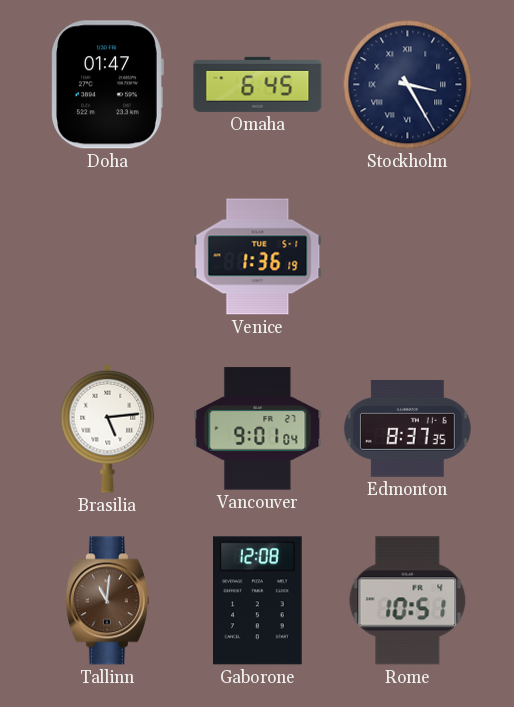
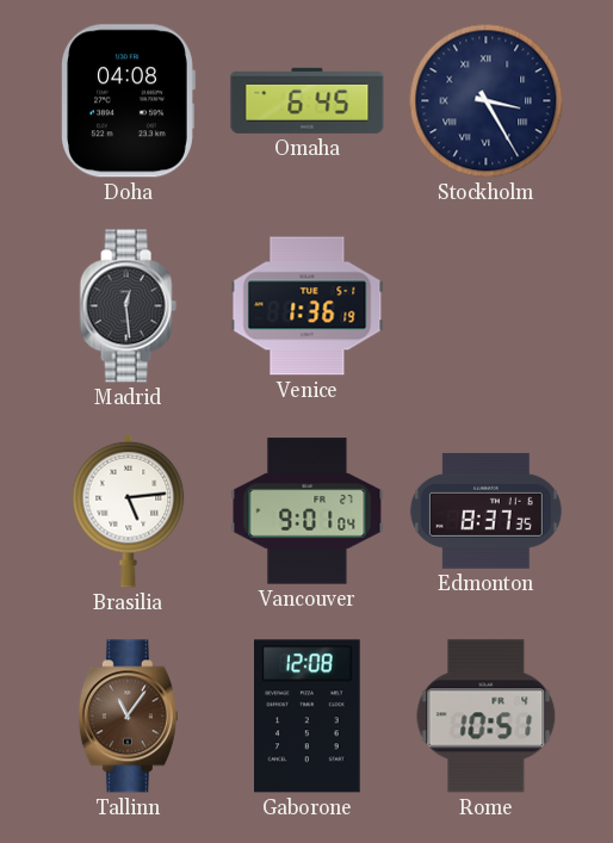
Doha: 01:47 -> 04:08 (128, 101)
Madrid: none -> 12:29 (128, 306)
Tallinn: 11:01 -> 11:06 (128, 717)
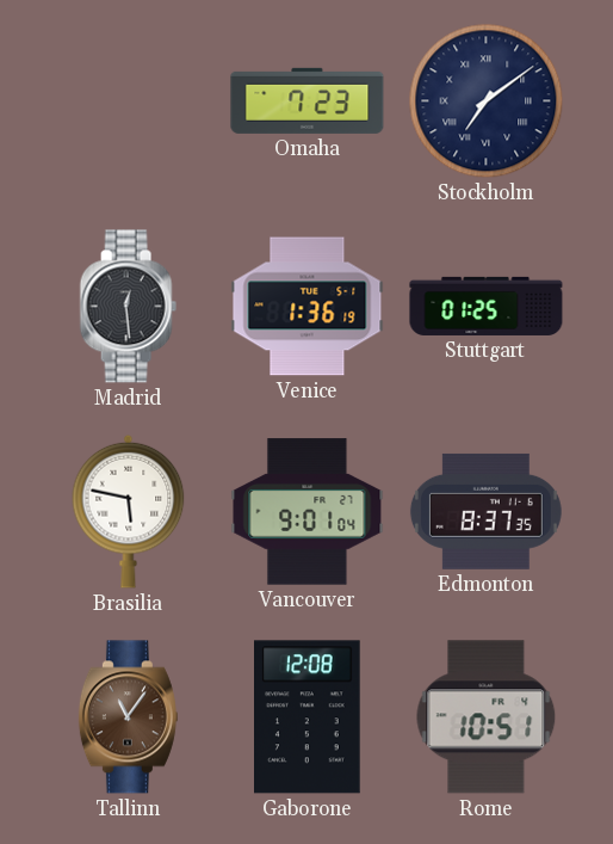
Doha: 04:08 -> none (128, 101)
Omaha: 6:45 -> 7:23 (308, 100)
Stockholm: 3:25 -> 7:09 (487, 101)
Stuttgart: none -> 01:25 (487, 306)
Brasilia: 5:14 -> 5:47 (129, 511)
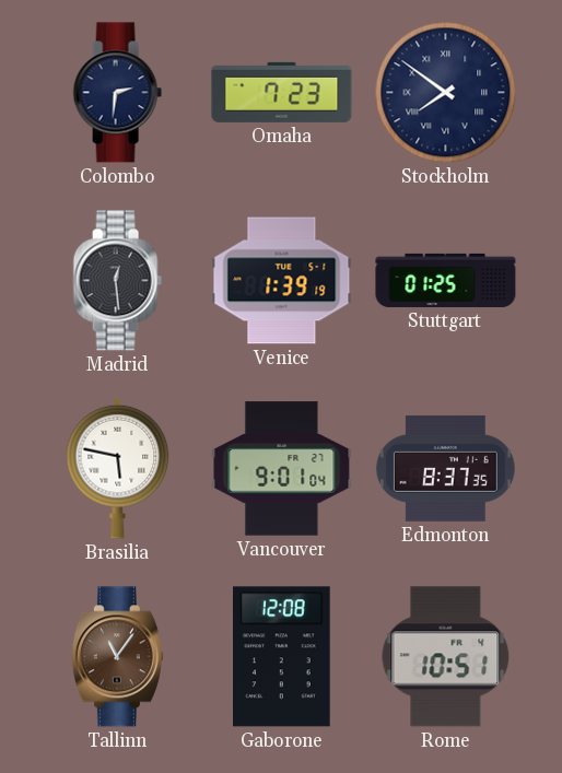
Colombo: none -> 2:31 (117, 93)
Stockholm: 7:09 -> 7:51 (446, 93)
Venice: 1:36 -> 1:39 (282, 281)
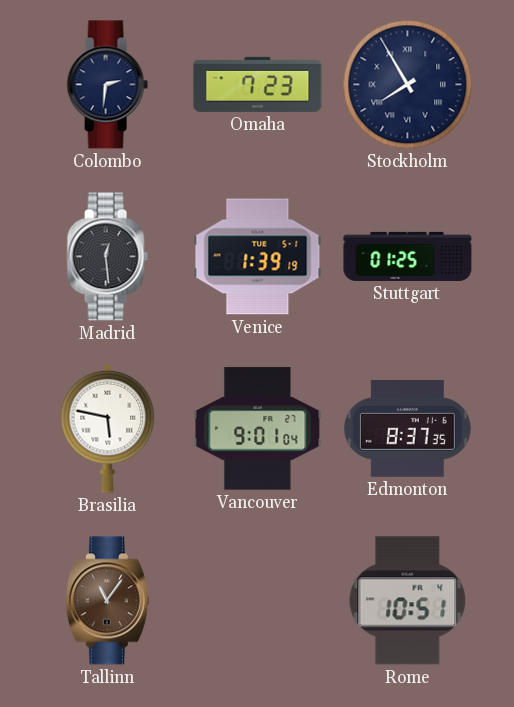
Stockholm: 7:51 -> 7:55 (408, 85)
Gaborone: 12:08 -> none (282, 657)
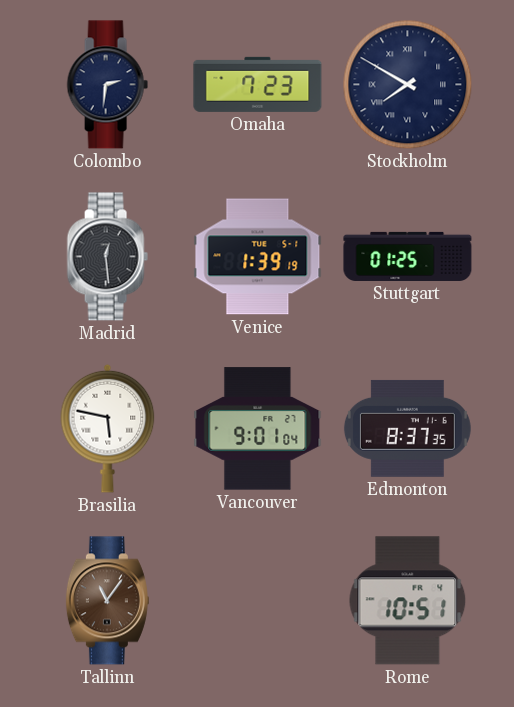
Stockholm: 7:55 -> 7:50 (408, 85)
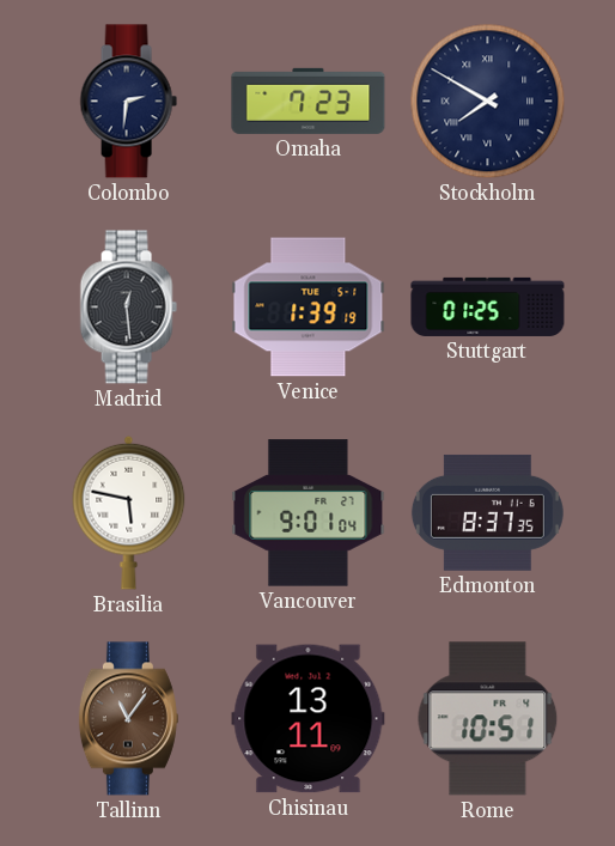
Chisinau: none -> 13:11 (309, 719)
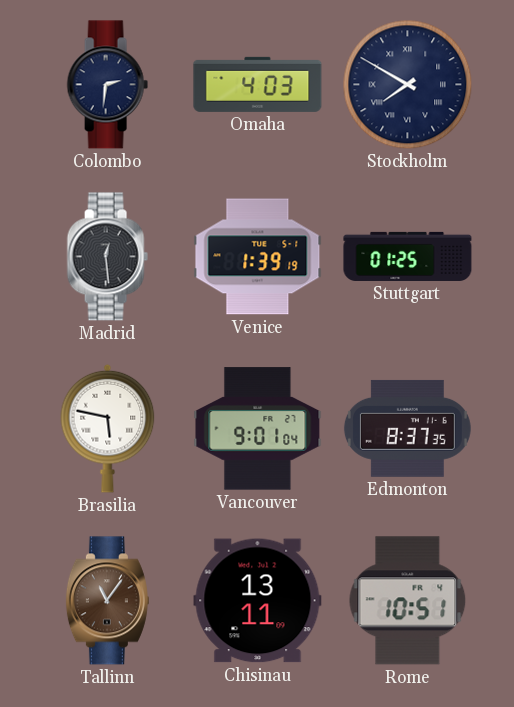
Omaha: 7:23 -> 4:03 (258, 84)
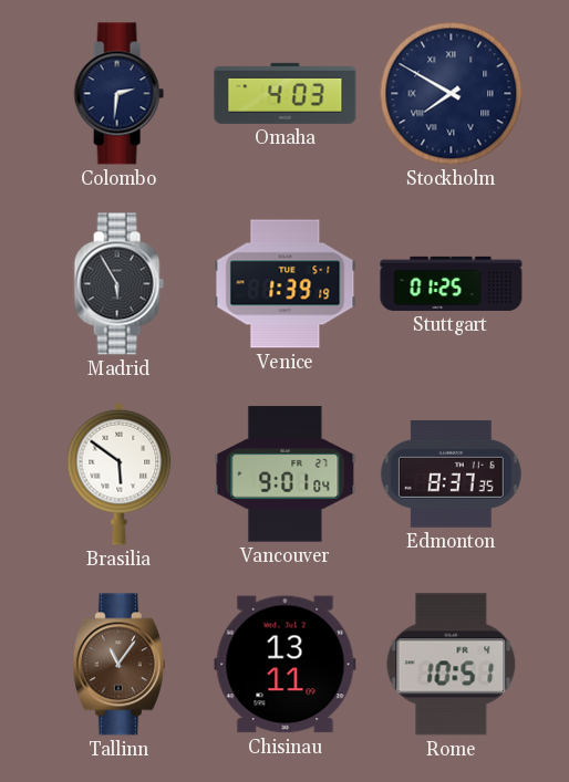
Madrid: 12:29 -> 5:55 (118, 284)
Brasilia: 5:47 -> 5:51 (120, 473)
